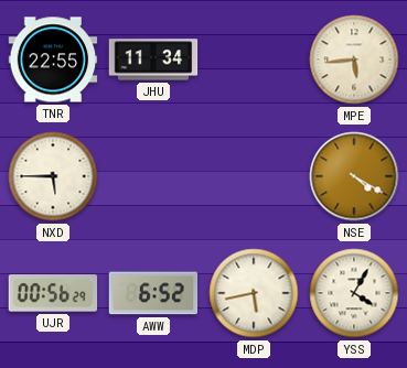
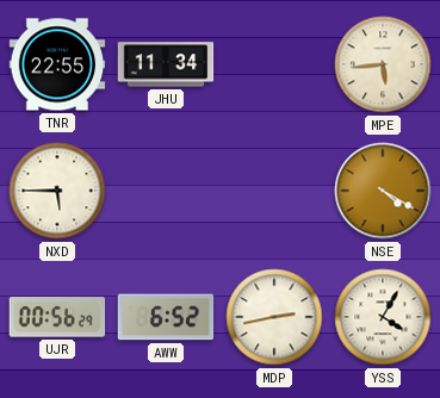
MDP: 5:43 -> 2:43 (274, 317)
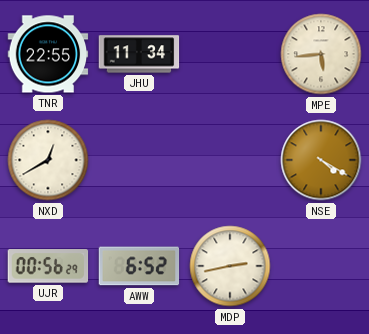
NXD: 5:45 -> 12:40 (48, 160)
YSS: 4:05 -> none (383, 317)
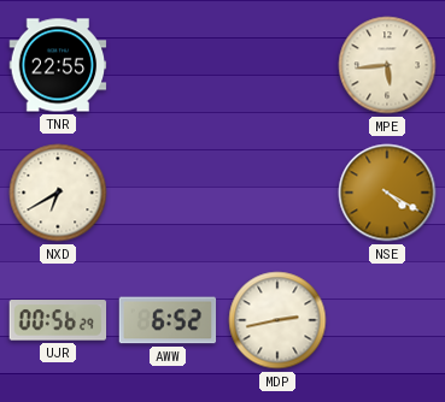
JHU: 11:34 -> none (139, 54)
NXD: 12:40 -> 6:40 (58, 193)
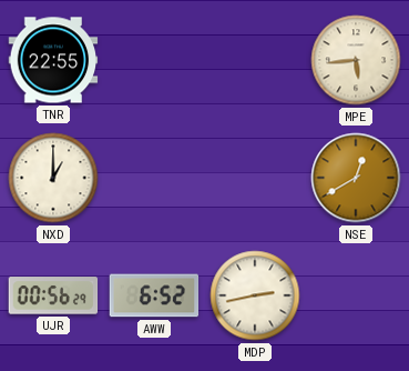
NXD: 6:40 -> 1:00 (53, 178)
NSE: 4:20 -> 12:40 (356, 178)
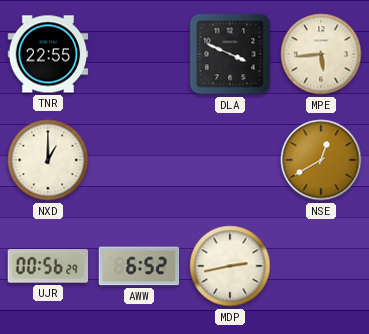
DLA: none -> 3:49 (230, 54)
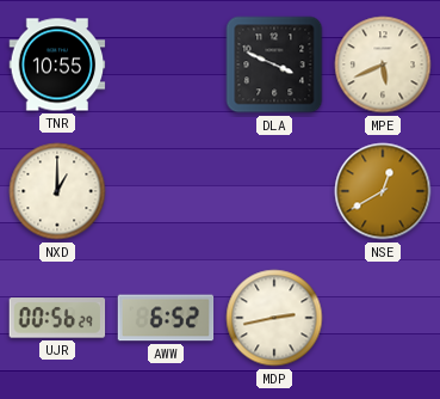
TNR: 22:55 -> 10:55 (57, 65)
MPE: 5:44 -> 5:41 (383, 65)
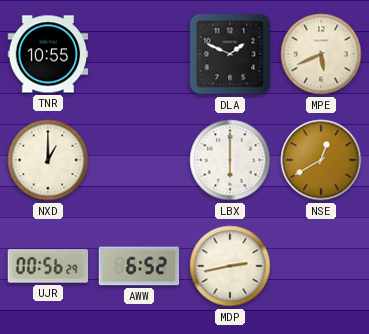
DLA: 3:49 -> 1:49 (230, 54)
LBX: none -> 6:00 (230, 160)
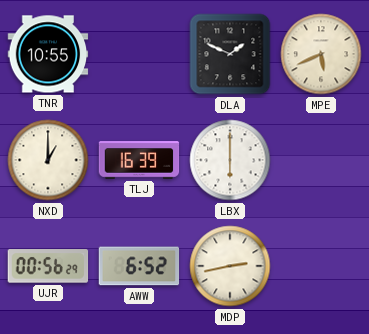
TLJ: none -> 16:39 (139, 160)
NSE: 12:40 -> none (321, 160)
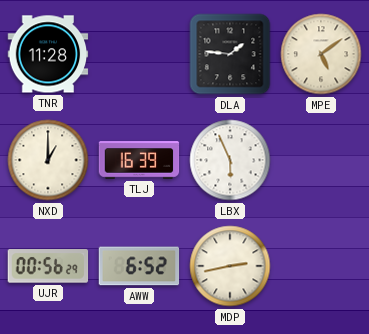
TNR: 10:55 -> 11:28 (48, 54)
DLA: 1:49 -> 1:46 (230, 54)
MPE: 5:41 -> 5:09 (321, 54)
LBX: 6:00 -> 5:56 (230, 160)
